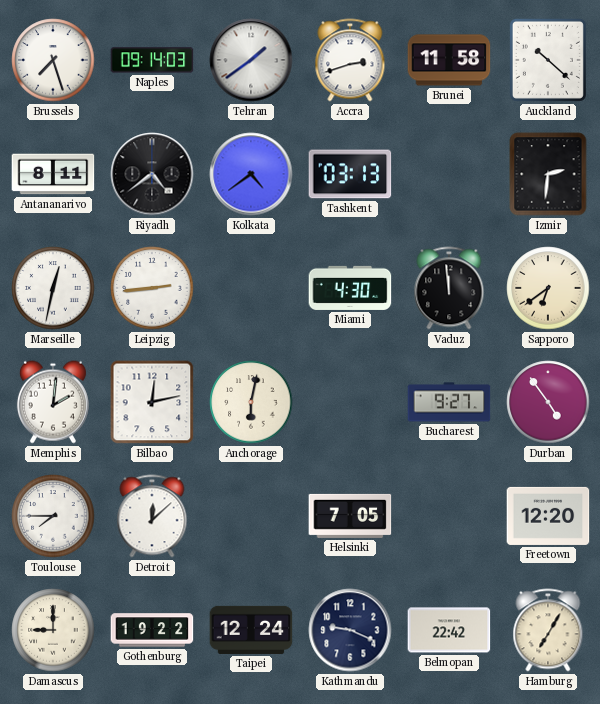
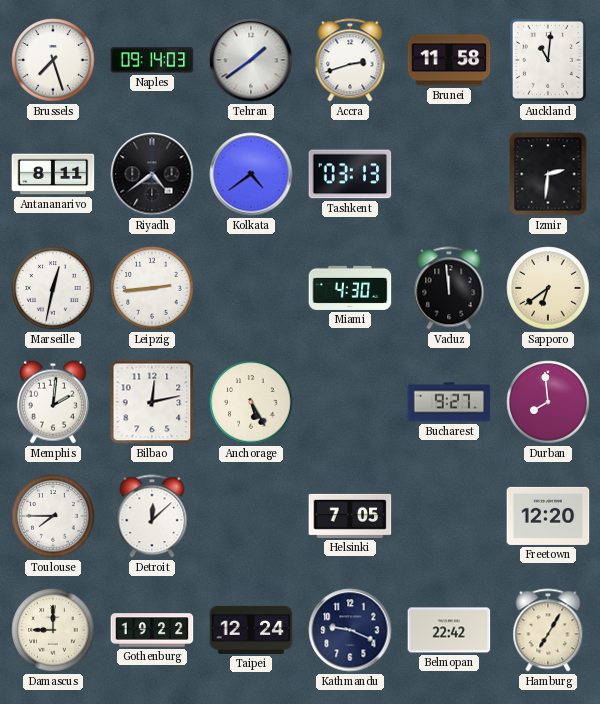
Auckland: 10:22 -> 11:01 (548, 60)
Anchorage: 6:02 -> 5:25 (251, 402)
Durban: 4:54 -> 7:59 (548, 402)
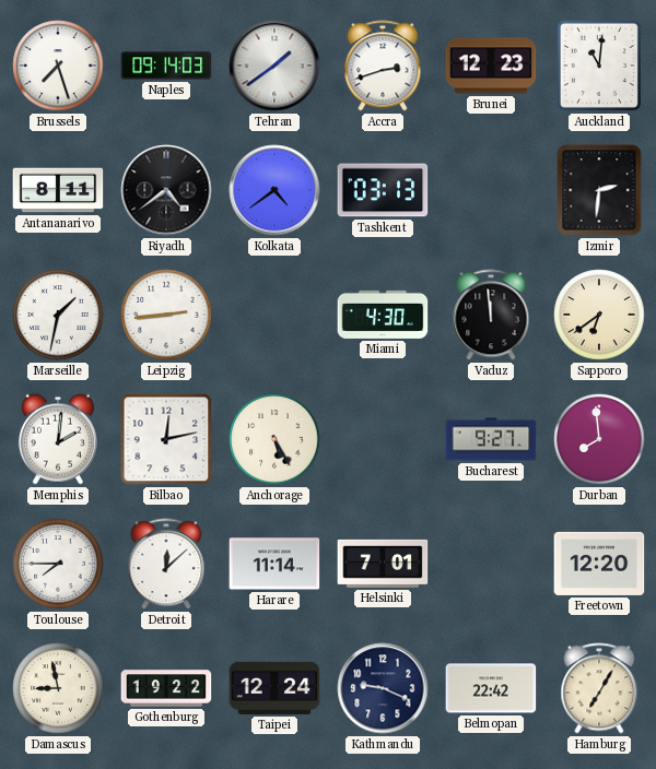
Brunei: 11:58 -> 12:23 (491, 66)
Marseille: 12:32 -> 1:32 (58, 315)
Harare: none -> 11:14 (274, 564)
Helsinki: 7:05 -> 7:01 (383, 564)
Damascus: 9:00 -> 8:58 (58, 688)
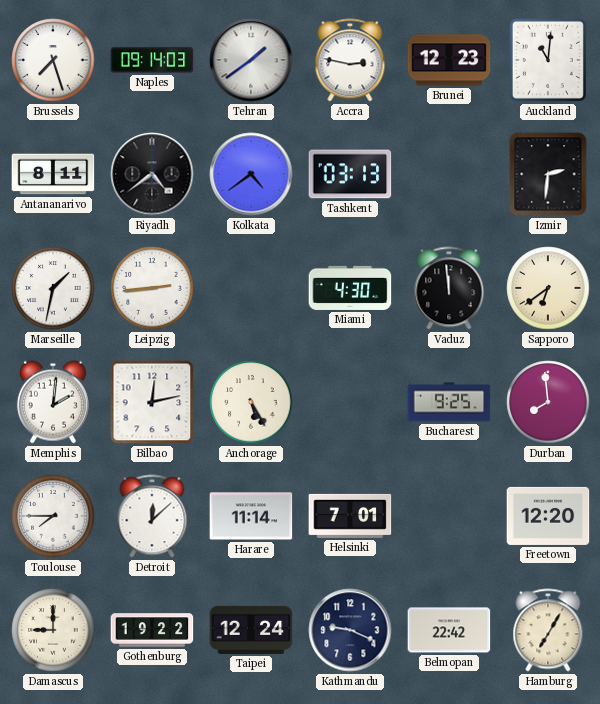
Accra: 2:42 -> 2:47 (350, 60)
Bucharest: 9:27 -> 9:25 (449, 402)
Damascus: 8:58 -> 9:00 (53, 630)
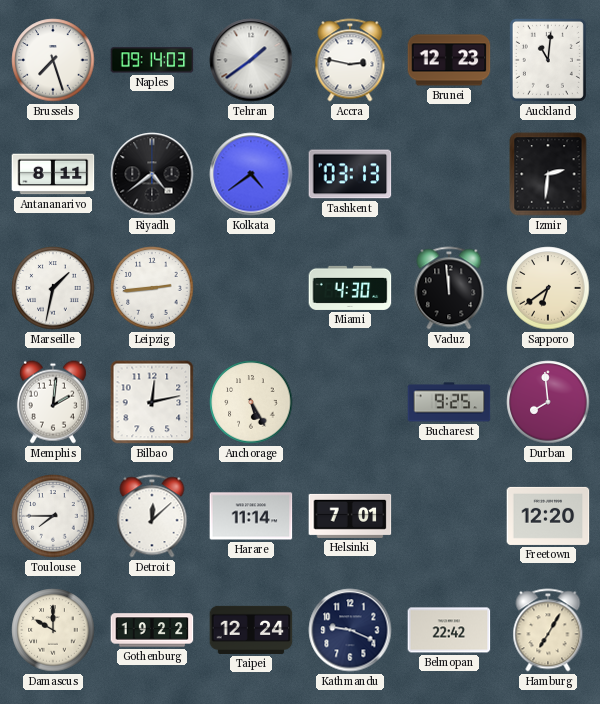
Damascus: 9:00 -> 10:00 (53, 630)
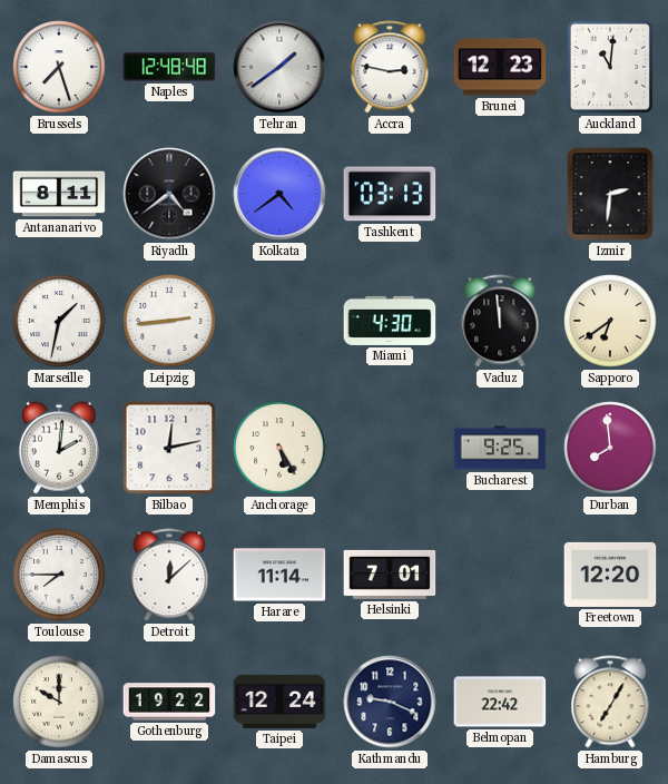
Naples: 09:14 -> 12:48 (169, 67)
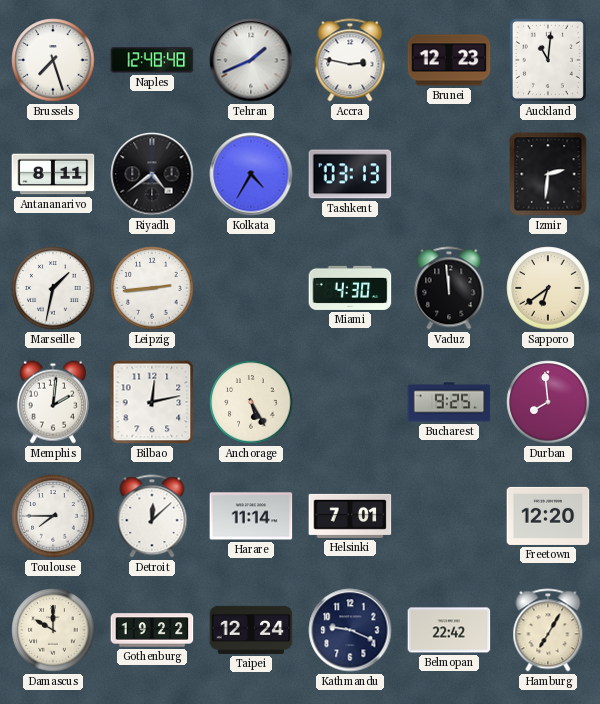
Tehran: 1:39 -> 1:41 (251, 60)
Kolkata: 4:39 -> 4:35 (251, 174)
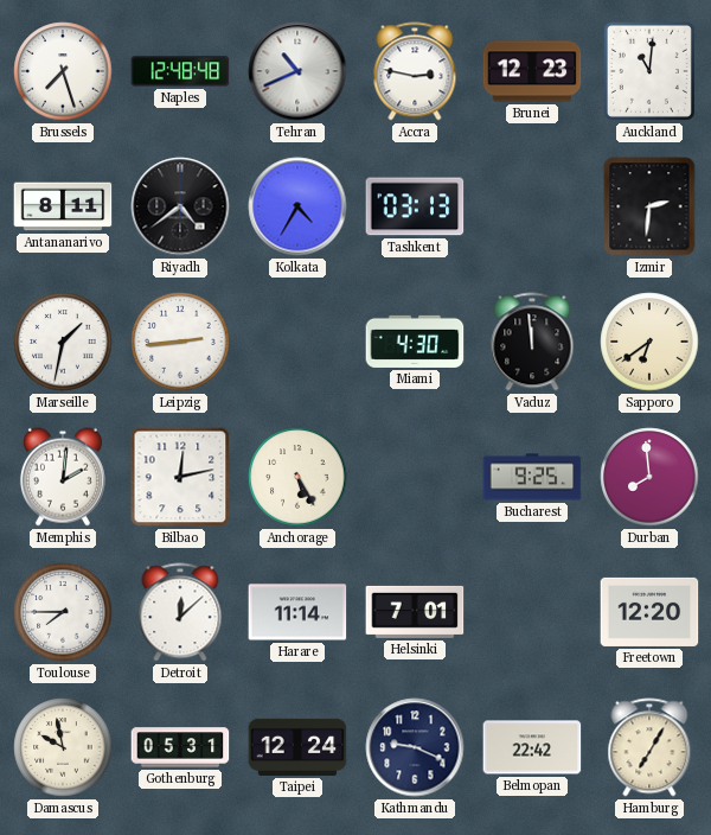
Tehran: 1:41 -> 10:41 (297, 71)
Damascus: 10:00 -> 9:58 (63, 747)
Gothenburg: 19:22 -> 05:31 (180, 747)
